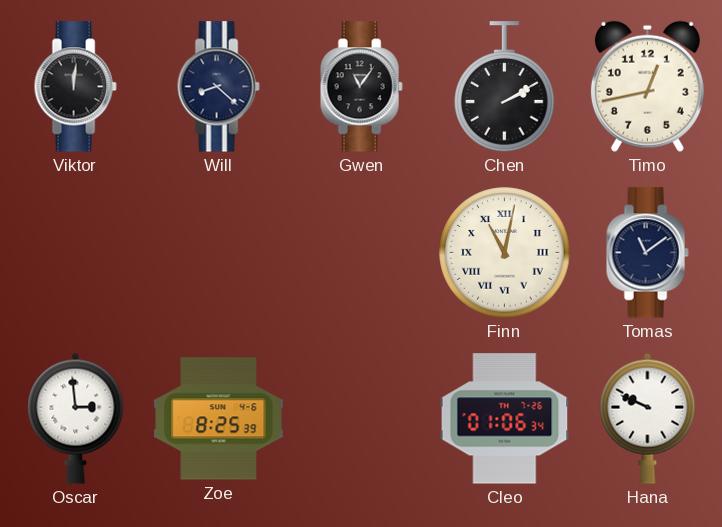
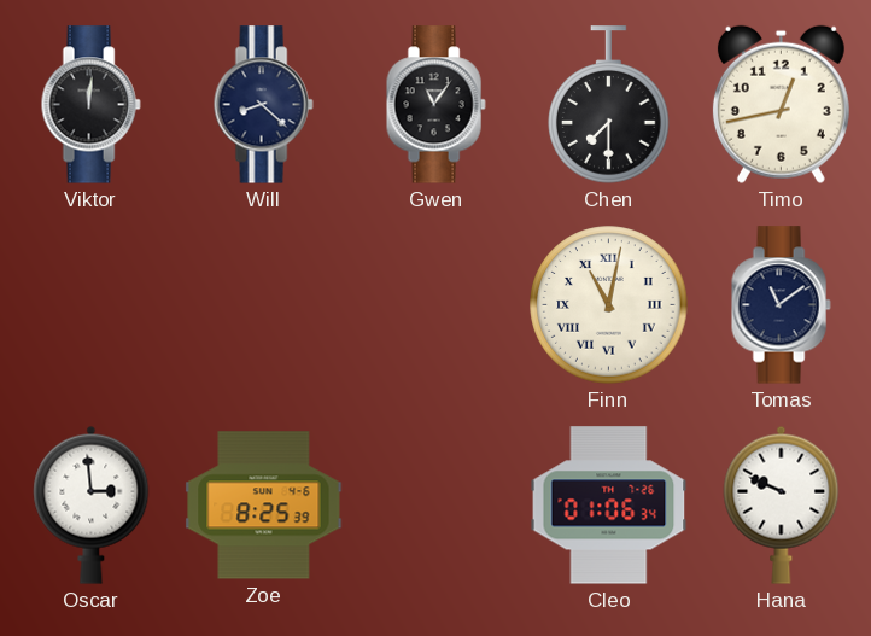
Chen: 2:10 -> 7:30 (609, 105)
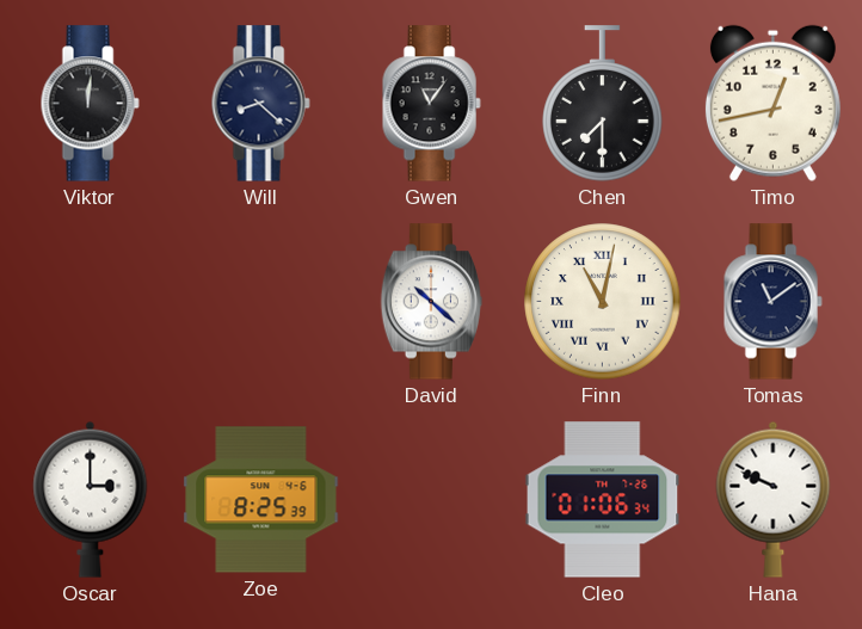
David: none -> 10:22 (431, 302)
Oscar: 2:59 -> 3:00 (91, 499)
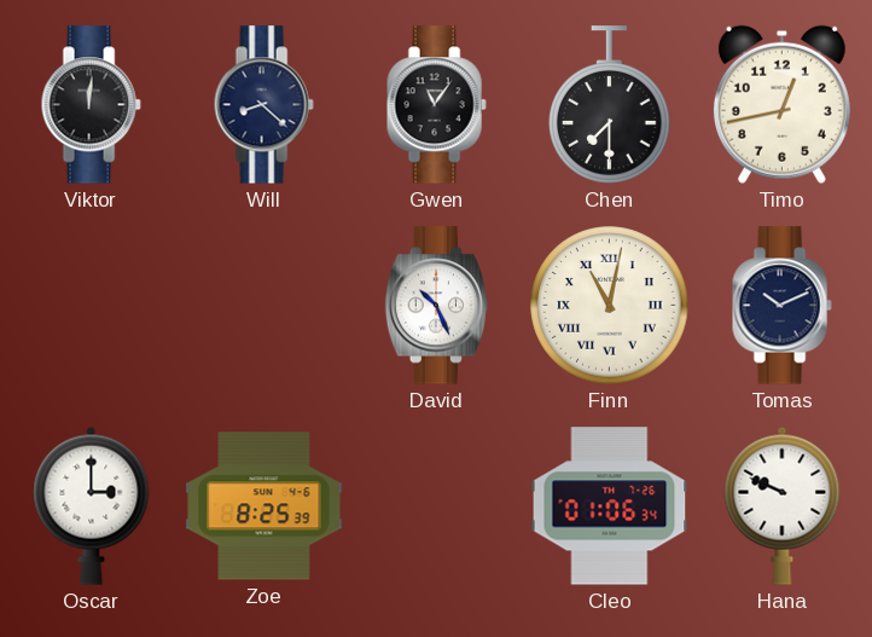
David: 10:22 -> 10:26 (436, 306)
Tomas: 11:09 -> 10:11 (781, 306)
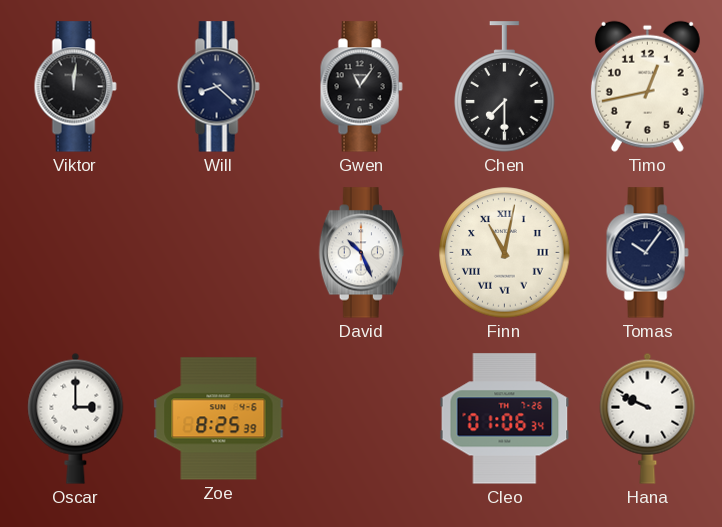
Tomas: 10:11 -> 10:06 (647, 253)
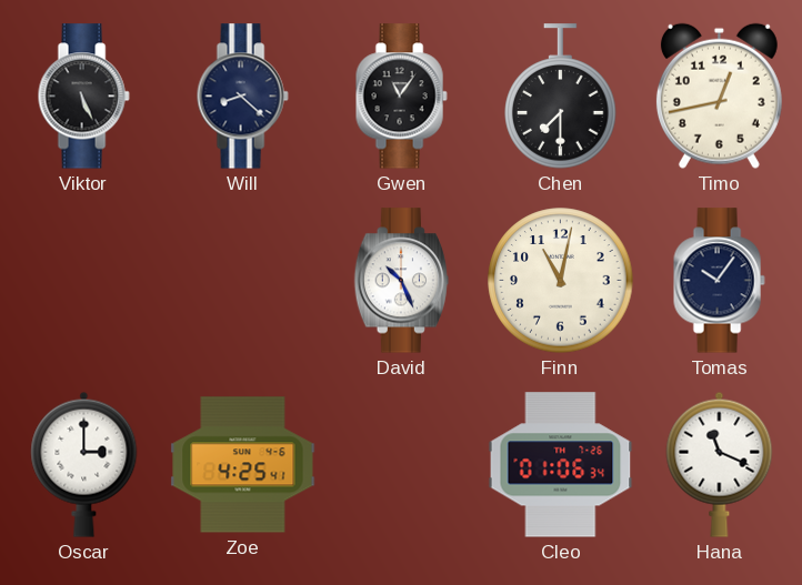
Viktor: 12:01 -> 5:26 (83, 97)
Finn numerals: Roman -> Arabic (561, 281)
Zoe: 8:25 -> 4:25 (243, 465)
Hana: 9:49 -> 11:19 (720, 464)
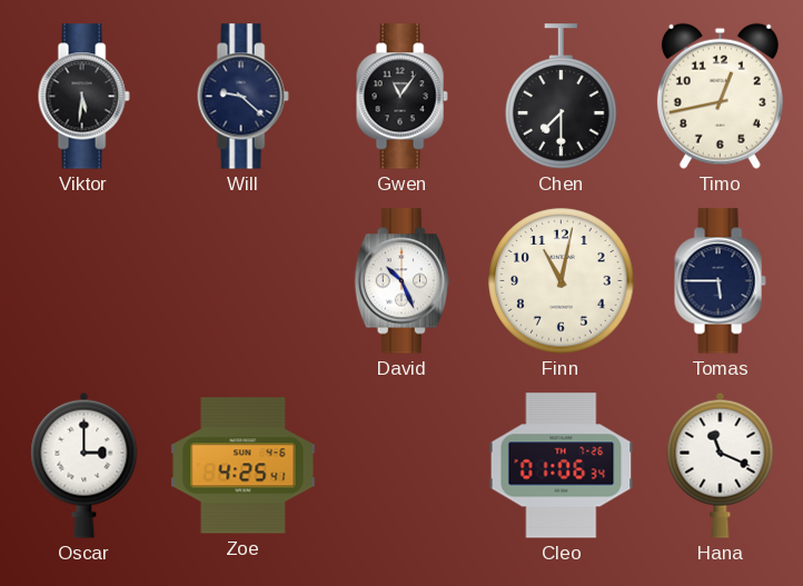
Viktor: 5:26 -> 5:31 (83, 97)
Will: 8:22 -> 9:22 (242, 97)
Tomas: 10:06 -> 5:45 (720, 281)
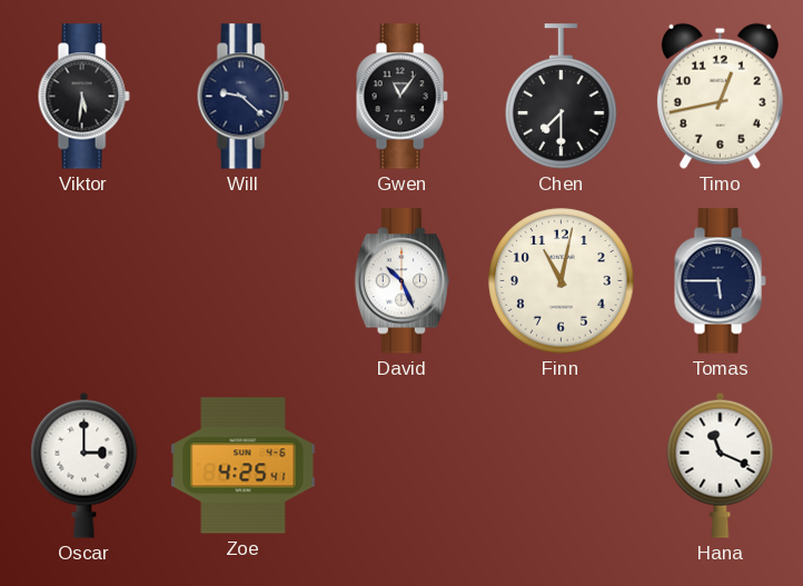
Cleo: 01:06 -> none (562, 466)
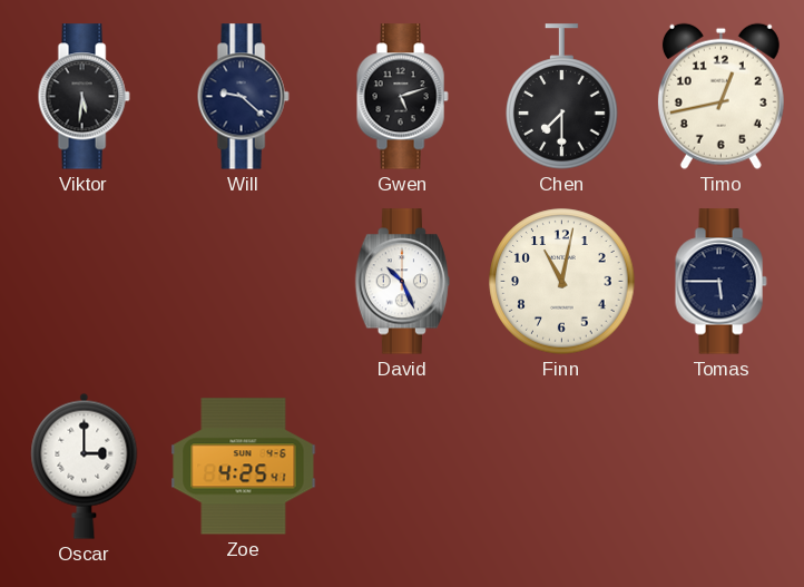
Gwen: 11:06 -> 5:12 (402, 97)
Hana: 11:19 -> none (721, 465)
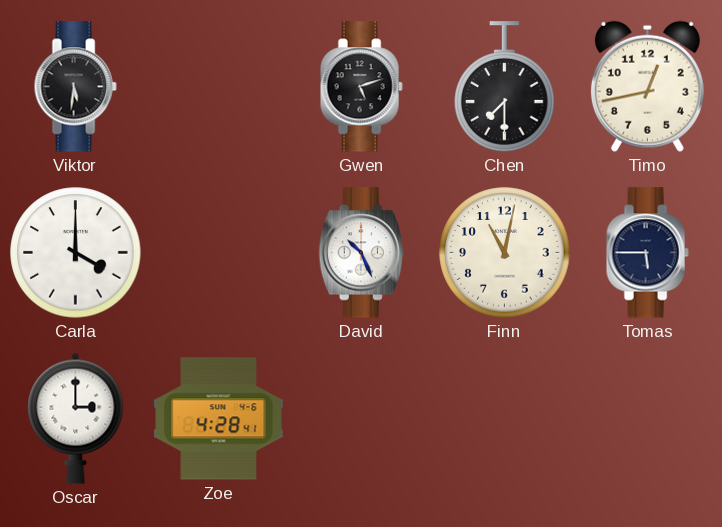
Will: 9:22 -> none (243, 97)
Carla: none -> 4:00 (76, 253)
Zoe: 4:25 -> 4:28 (219, 419)
